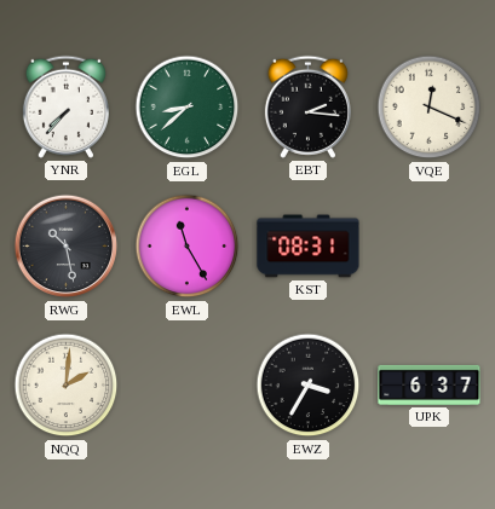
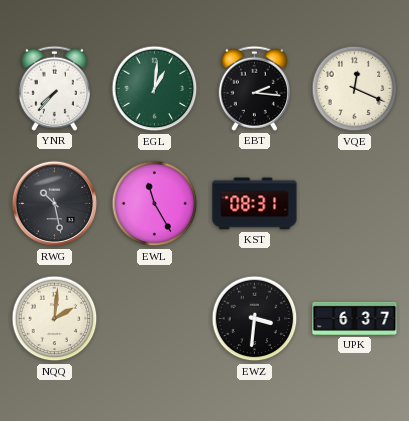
EGL: 8:38 -> 1:01 (155, 89)
EWZ: 3:35 -> 3:31 (255, 319)
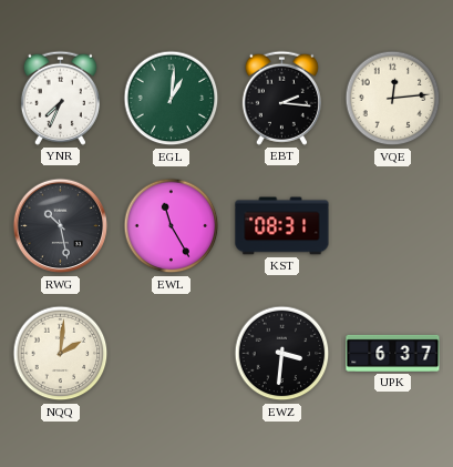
YNR: 7:37 -> 7:34 (60, 98)
VQE: 12:19 -> 12:14 (393, 99)
